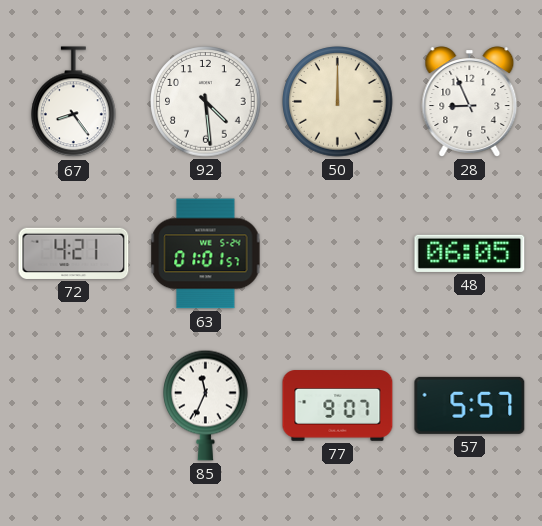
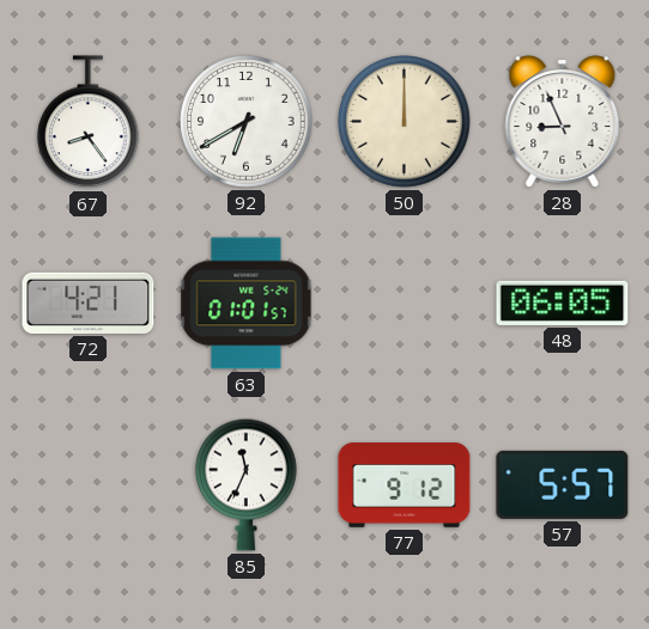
92: 4:29 -> 6:40 (247, 122)
77: 9:07 -> 9:12 (405, 486)
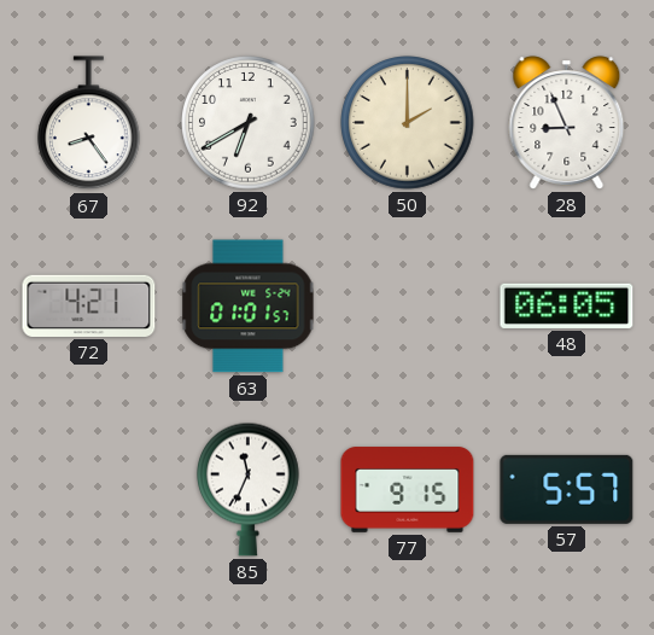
50: 12:00 -> 2:00 (408, 123)
77: 9:12 -> 9:15 (408, 490)
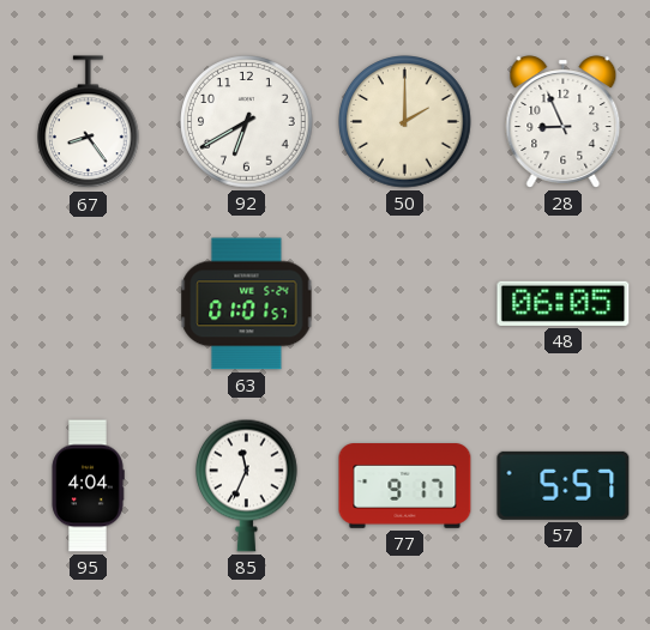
72: 4:21 -> none (89, 305)
95: none -> 4:04 (88, 486)
77: 9:15 -> 9:17 (405, 486)
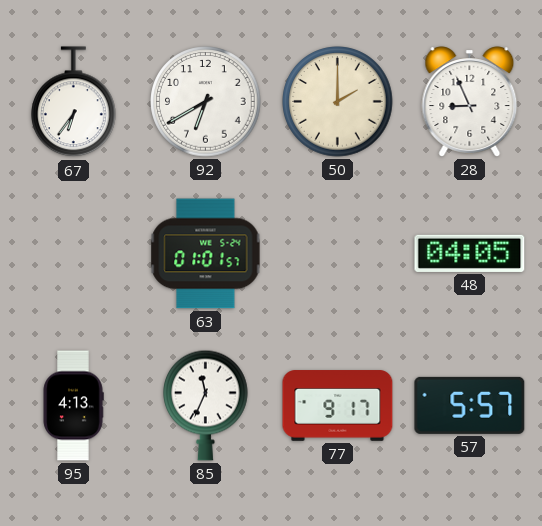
67: 8:24 -> 6:36 (74, 102)
48: 06:05 -> 04:05 (470, 253)
95: 4:04 -> 4:13 (73, 406)
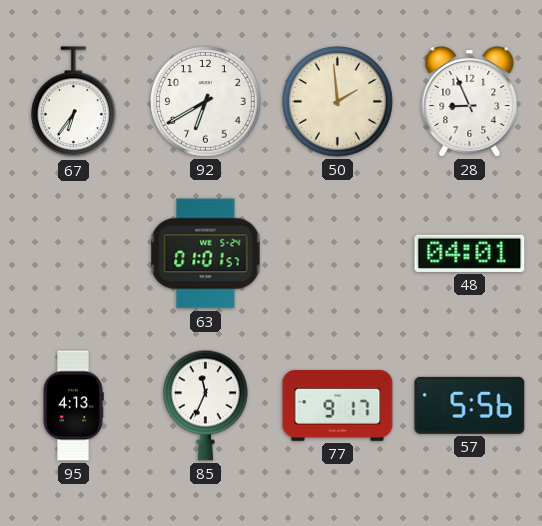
50: 2:00 -> 1:59 (338, 102)
48: 04:05 -> 04:01 (470, 253)
57: 5:57 -> 5:56 (470, 405)
